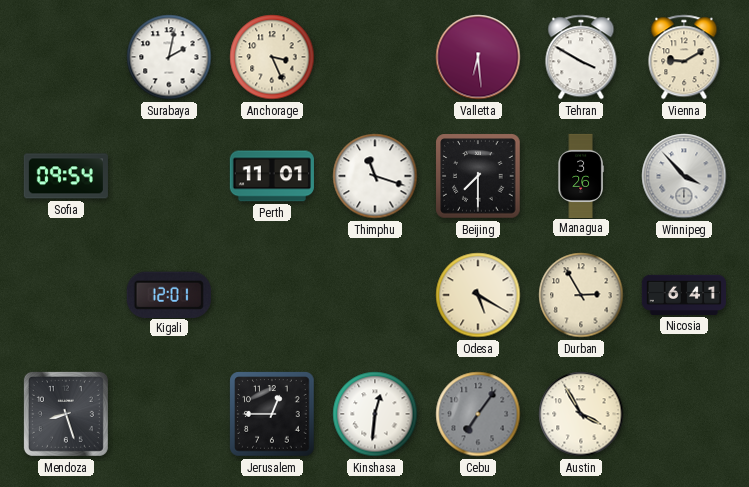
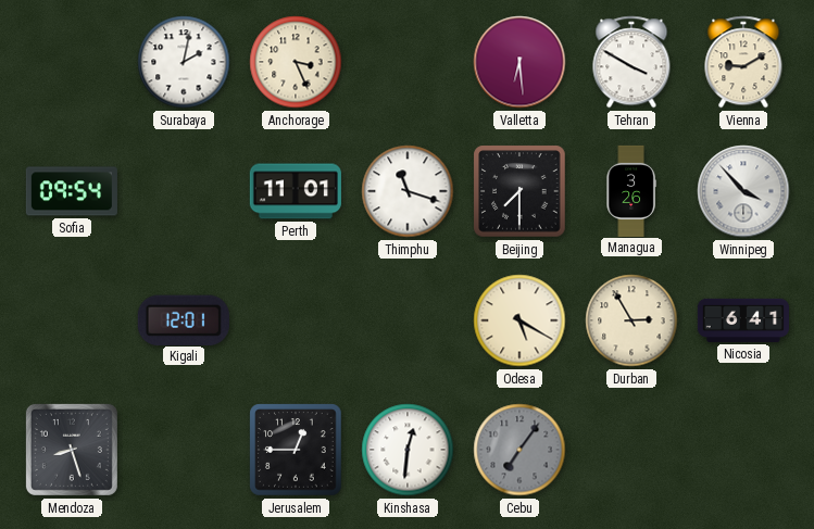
Austin: 3:55 -> none (581, 414)
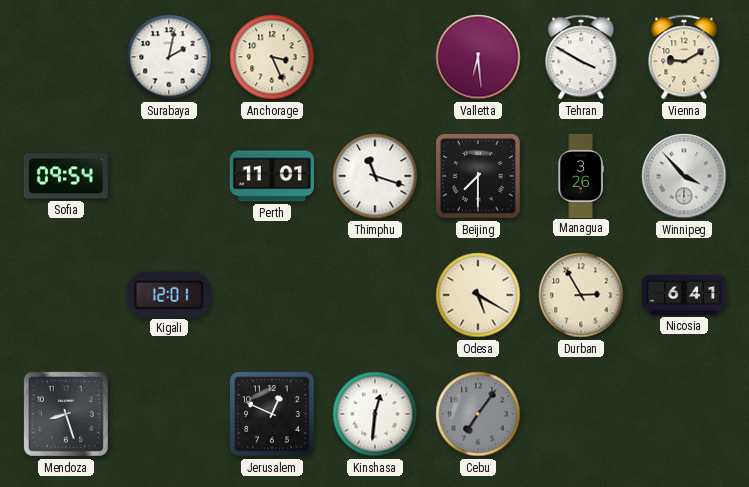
Jerusalem: 12:45 -> 12:49 (272, 414)
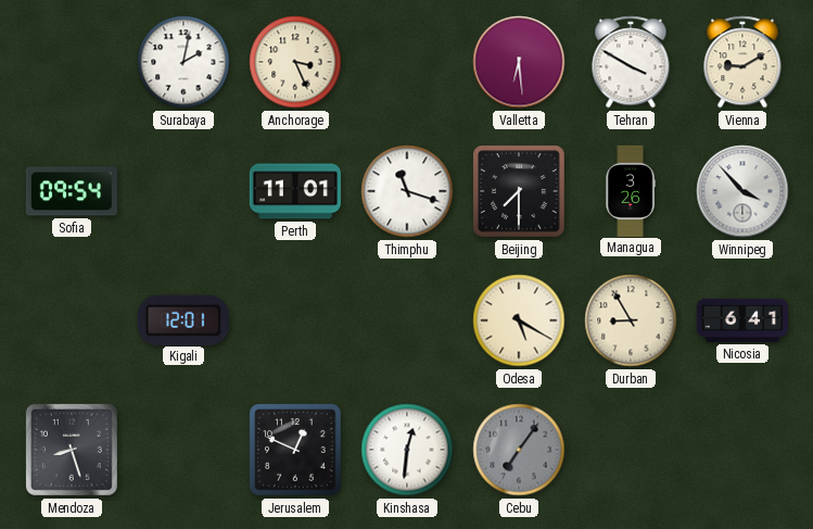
Durban: 2:55 -> 8:55 (631, 320)
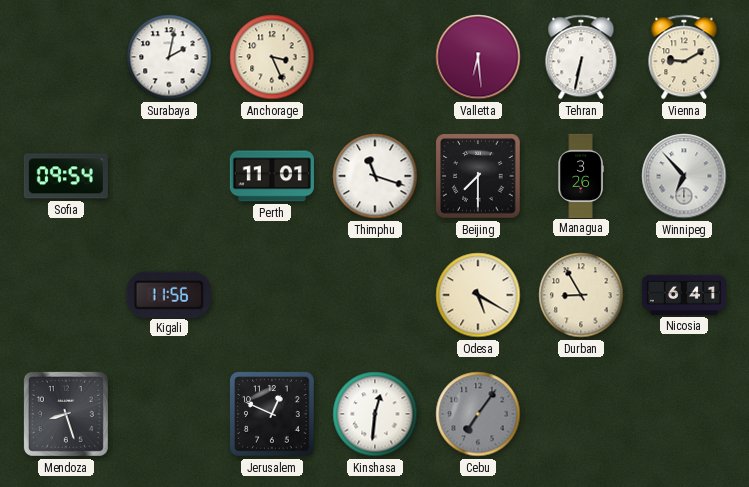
Tehran: 3:50 -> 6:32 (581, 57)
Winnipeg: 3:53 -> 6:53 (684, 176)
Kigali: 12:01 -> 11:56 (169, 294)
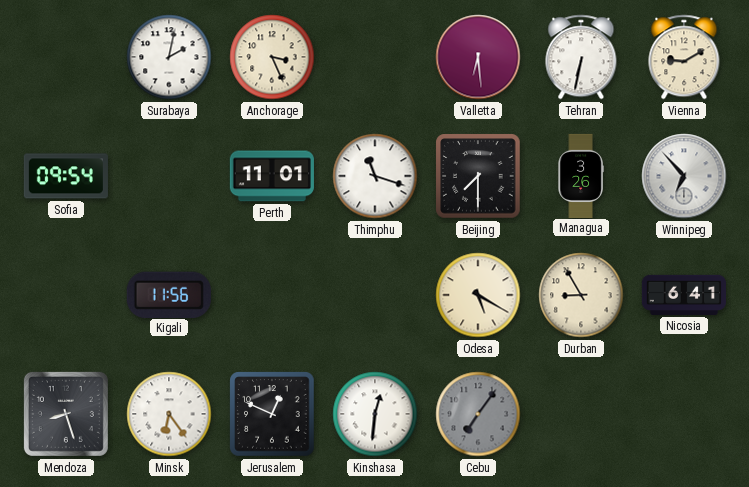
Minsk: none -> 6:24 (169, 414)
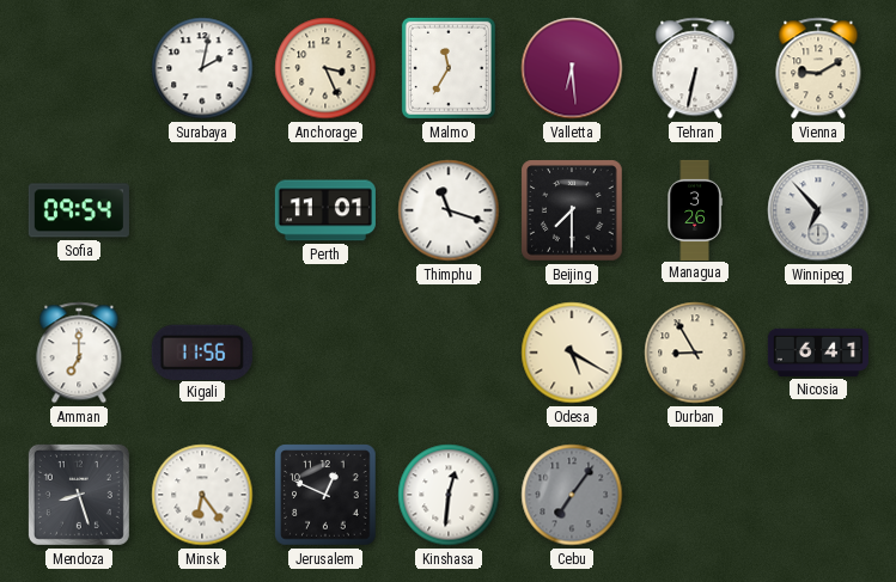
Malmo: none -> 11:35 (449, 68)
Amman: none -> 7:00 (79, 353)
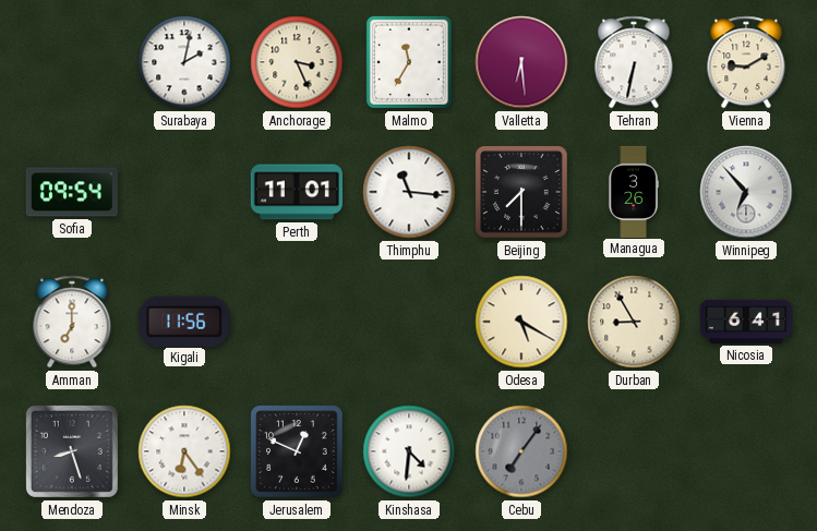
Thimphu: 11:18 -> 11:16 (409, 192)
Kinshasa: 12:31 -> 4:31 (409, 451)
